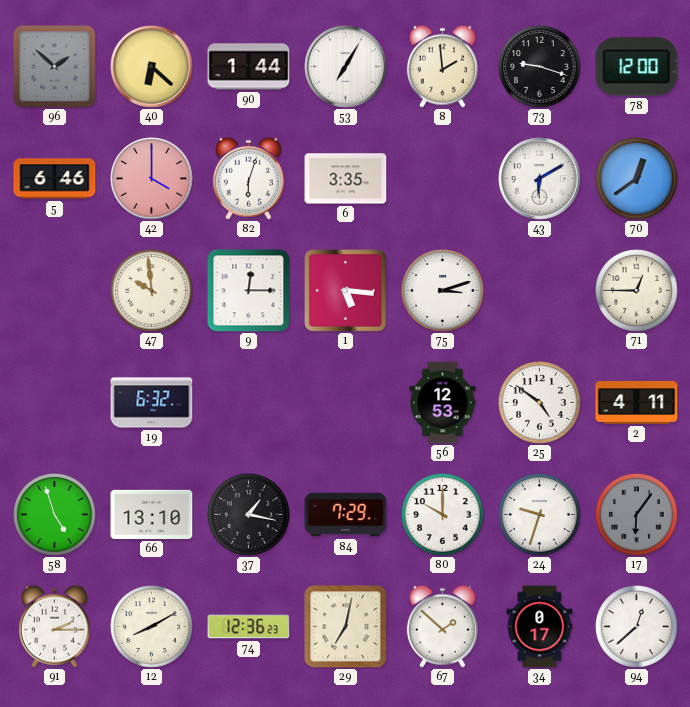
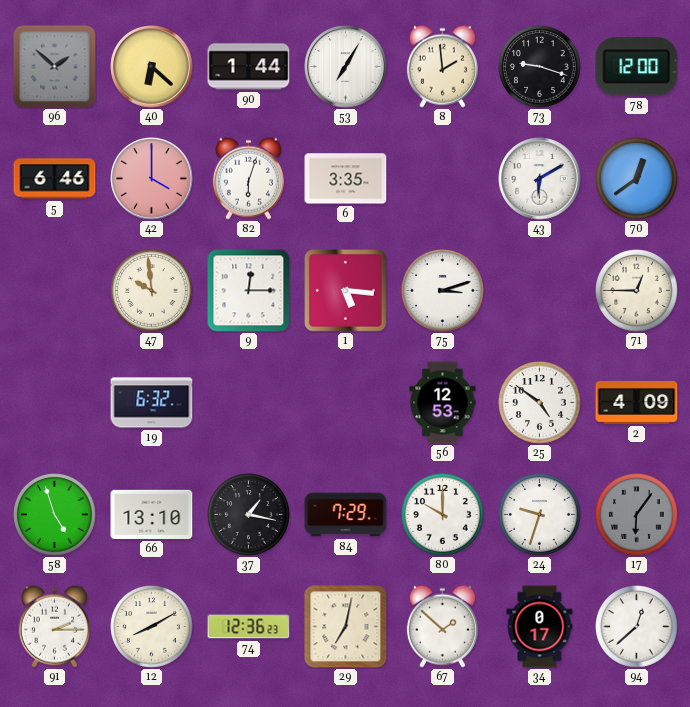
2: 4:11 -> 4:09 (637, 402)
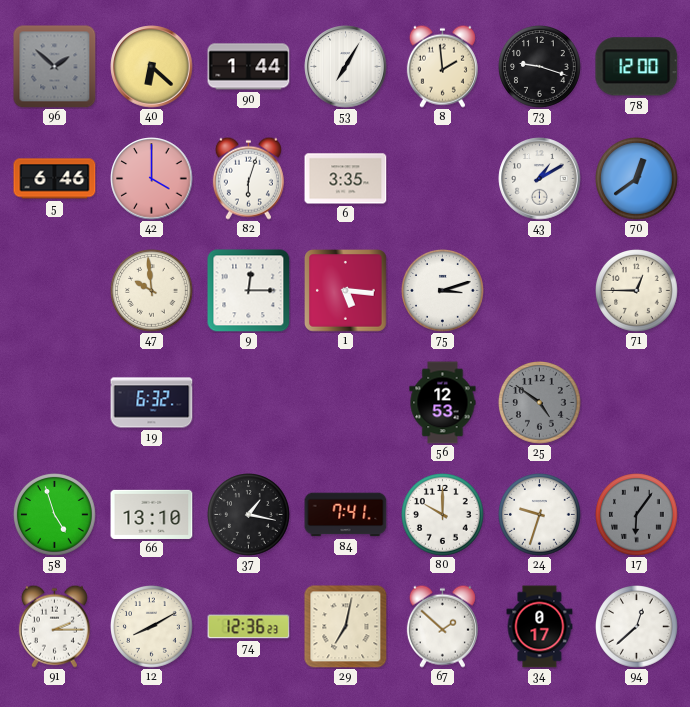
43: 6:10 -> 1:10 (540, 179)
25 dial: white -> grey (540, 403)
2: 4:09 -> none (637, 402)
84: 7:29 -> 7:41 (346, 515)
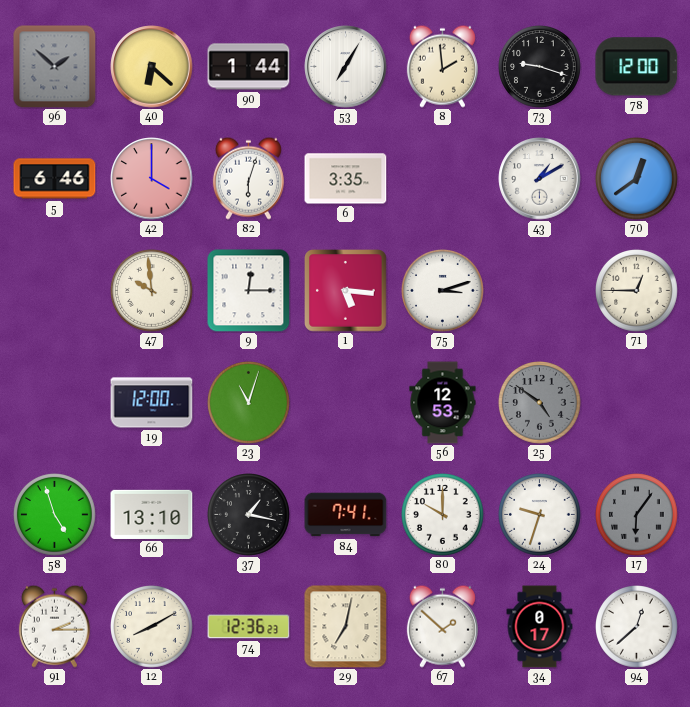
19: 6:32 -> 12:00 (152, 403)
23: none -> 11:03 (249, 403)
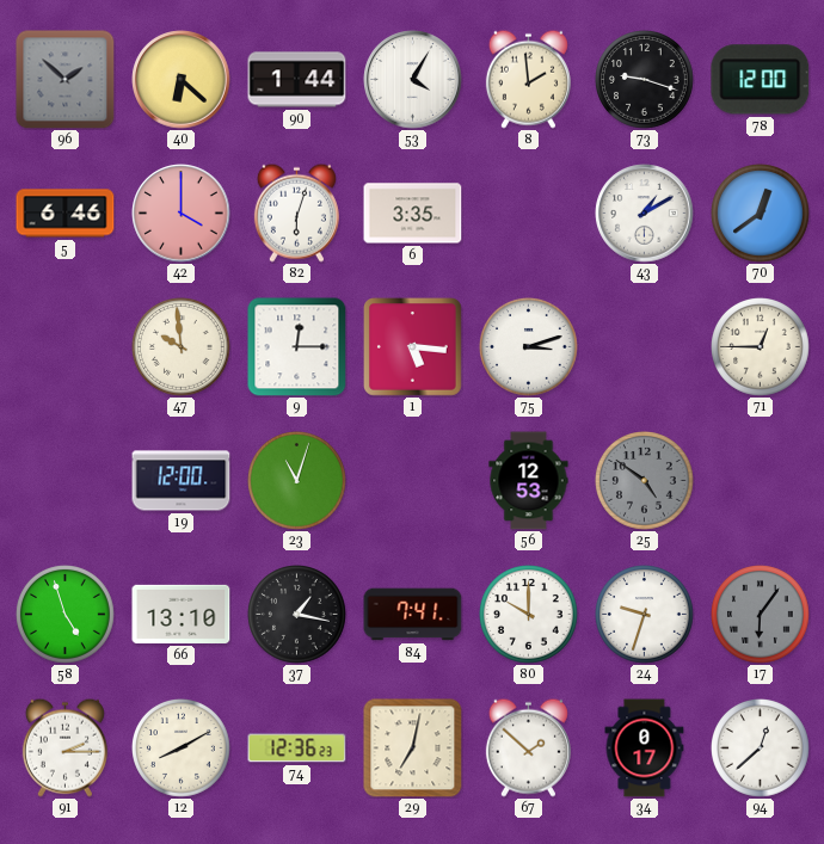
53: 7:05 -> 4:05 (413, 80)
